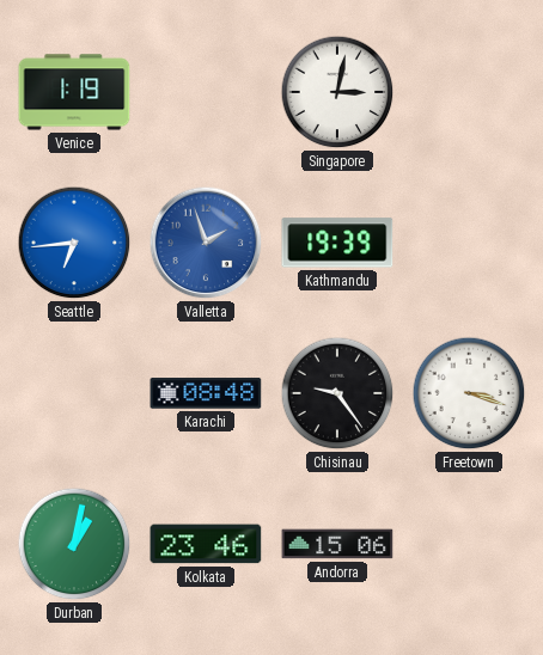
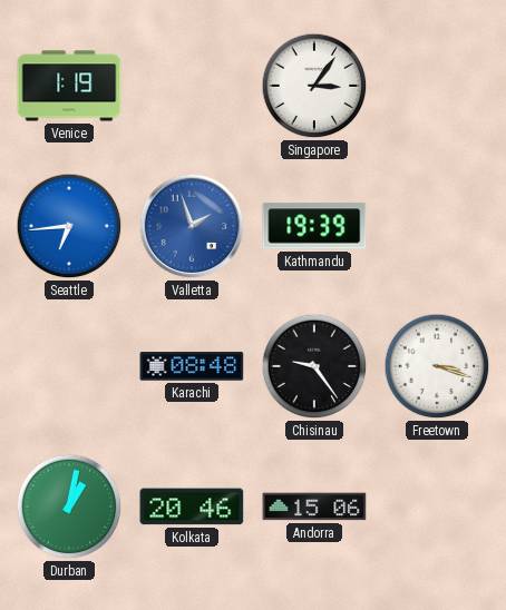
Singapore: 3:02 -> 3:06 (314, 86)
Kolkata: 23:46 -> 20:46 (192, 506)
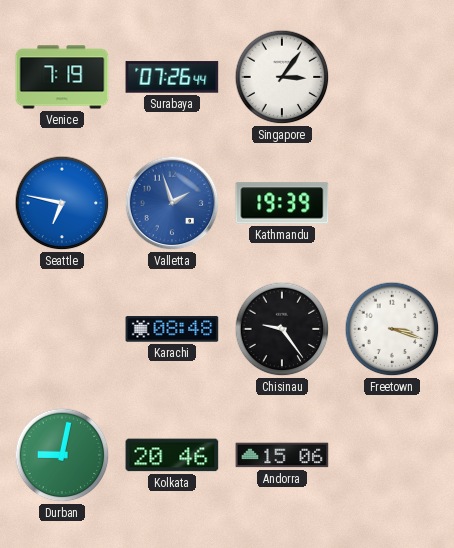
Venice: 1:19 -> 7:19 (62, 77)
Surabaya: none -> 07:26 (172, 77)
Seattle: 6:44 -> 6:47 (62, 203)
Durban: 1:02 -> 9:02 (62, 455)
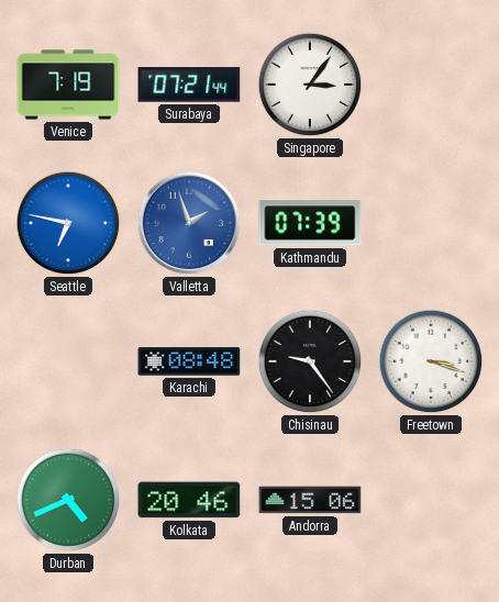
Surabaya: 07:26 -> 07:21 (189, 85)
Kathmandu: 19:39 -> 07:39 (310, 223)
Durban: 9:02 -> 4:41 (68, 500)
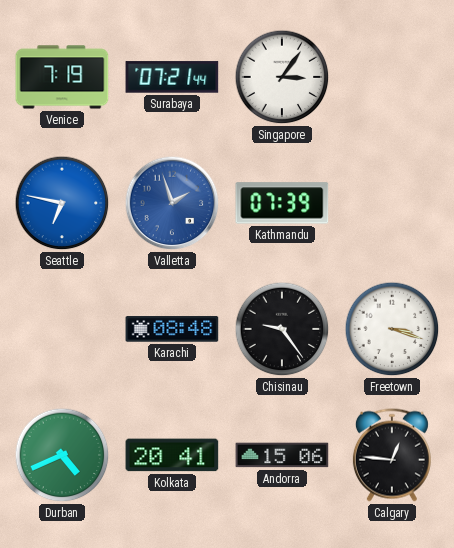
Kolkata: 20:46 -> 20:41 (172, 455)
Calgary: none -> 12:46 (392, 455)
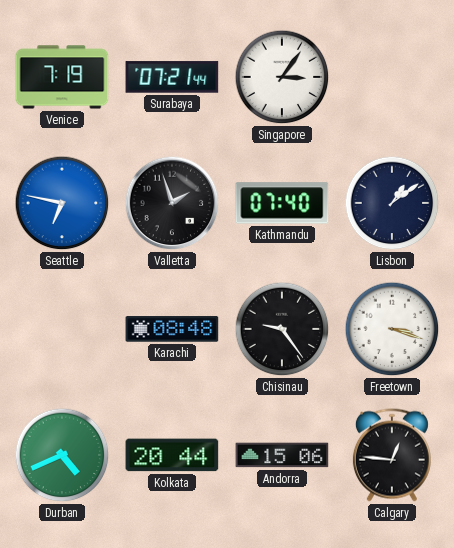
Valletta dial: blue -> black (172, 203)
Kathmandu: 07:39 -> 07:40 (282, 203)
Lisbon: none -> 1:09 (392, 203)
Kolkata: 20:41 -> 20:44 (172, 455)
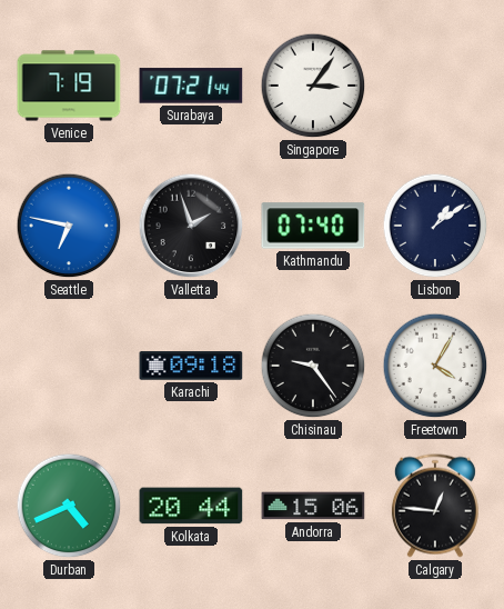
Karachi: 08:48 -> 09:18 (191, 366)
Freetown: 3:18 -> 4:05 (435, 366)
